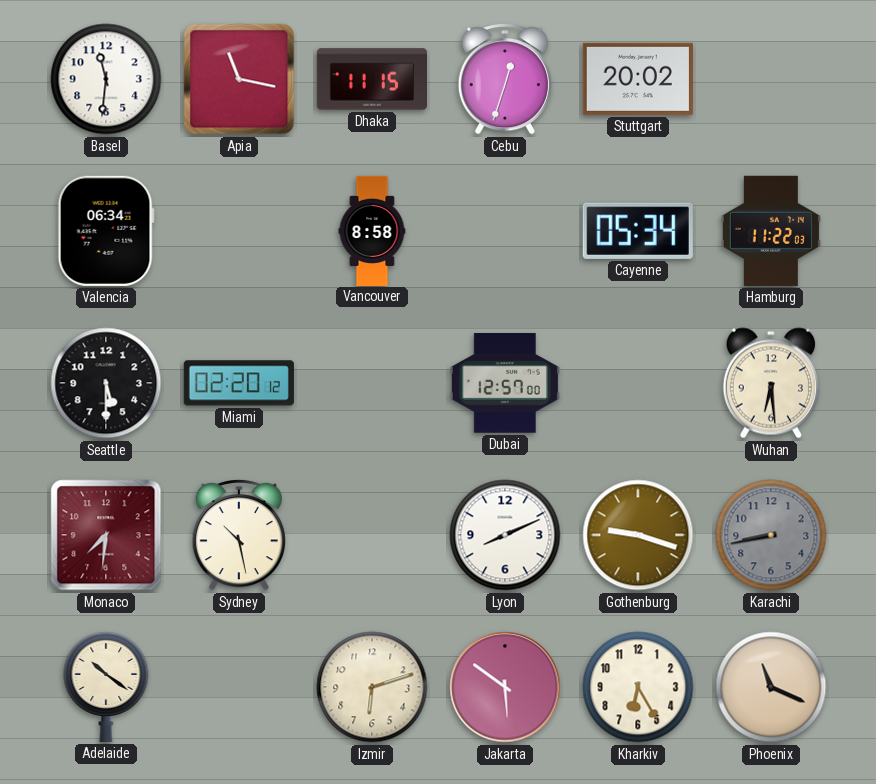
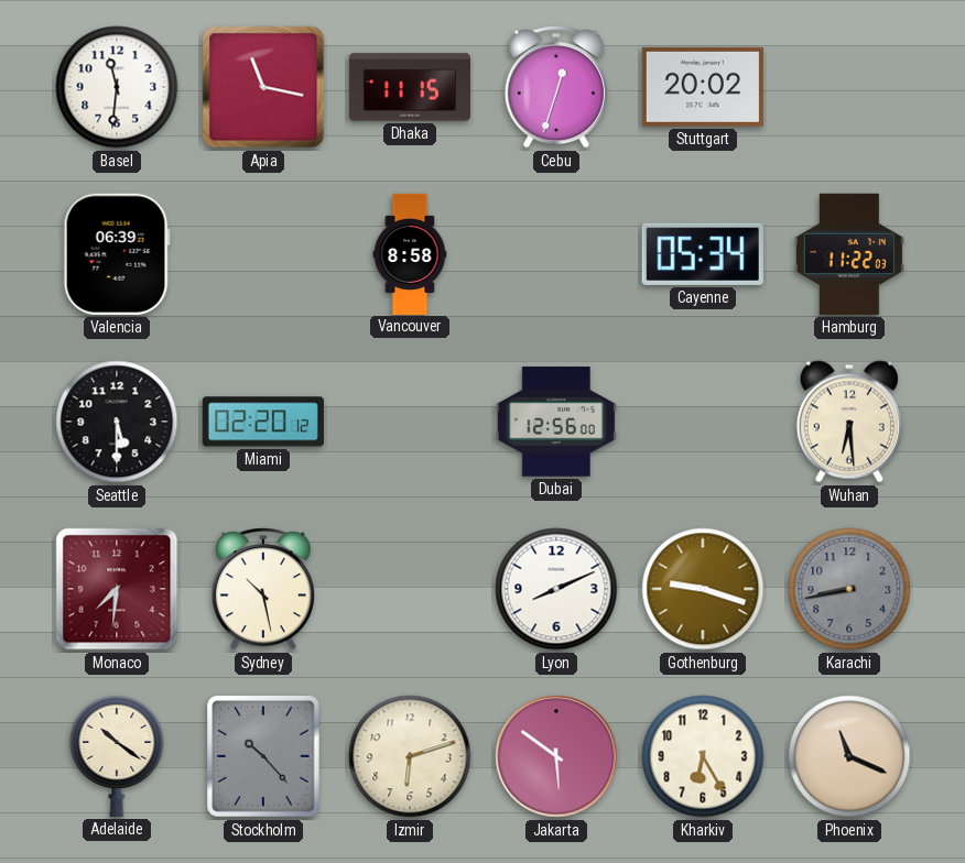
Valencia: 06:34 -> 06:39 (117, 254)
Dubai: 12:57 -> 12:56 (556, 422)
Stockholm: none -> 10:23 (263, 756)
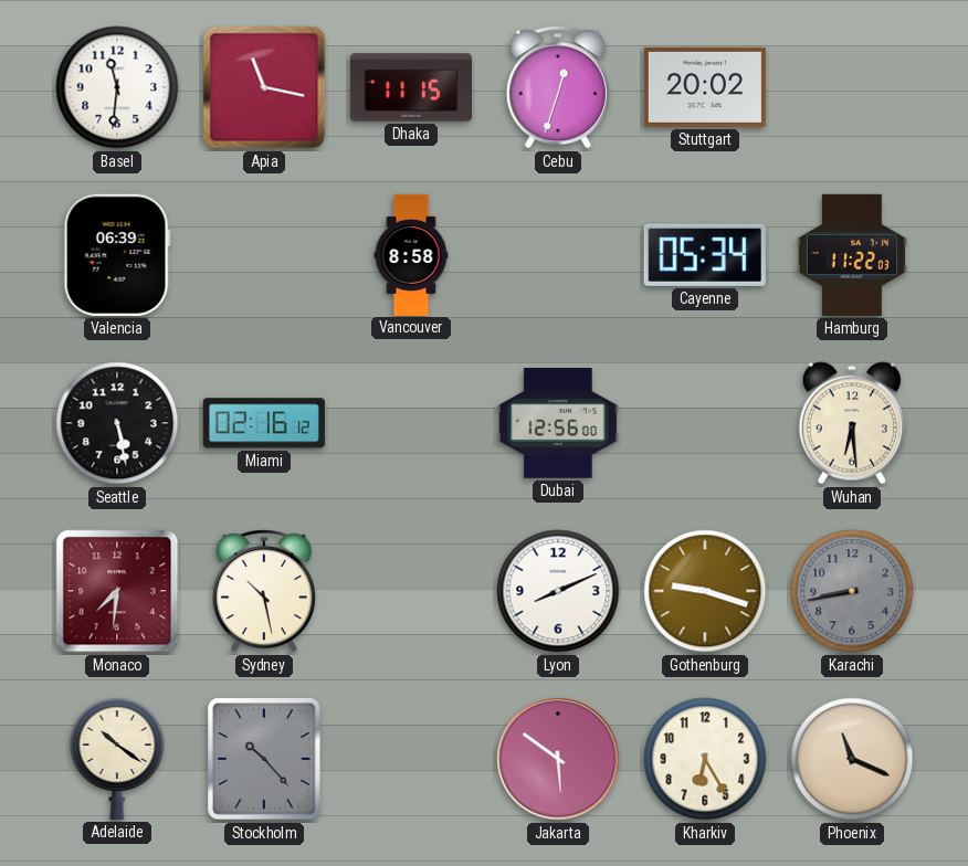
Seattle: 5:30 -> 5:28 (117, 423)
Miami: 02:20 -> 02:16 (264, 423)
Izmir: 6:12 -> none (410, 756)
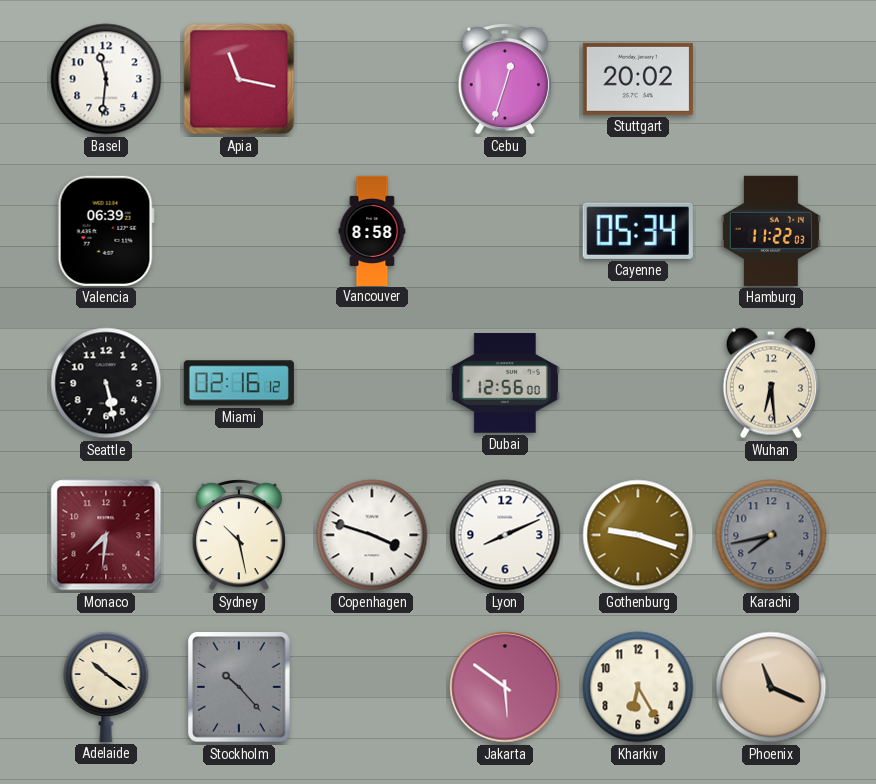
Dhaka: 11:15 -> none (410, 87)
Copenhagen: none -> 3:48 (372, 535)
Karachi: 8:43 -> 7:43 (771, 535)
